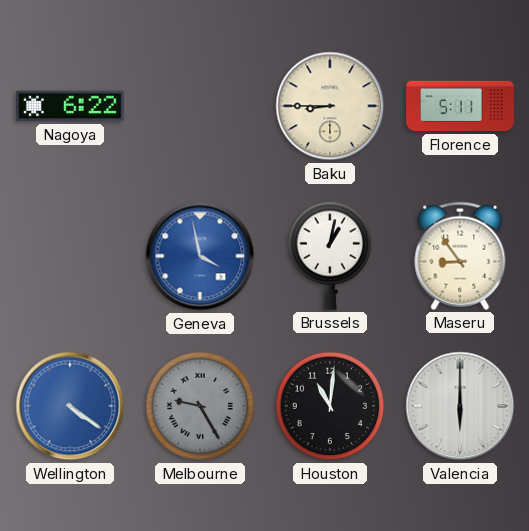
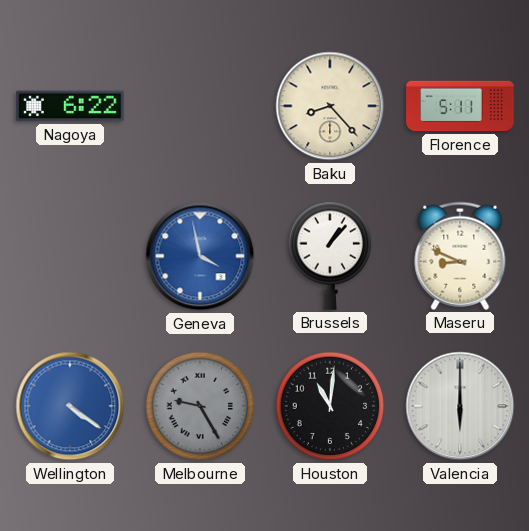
Baku: 8:45 -> 8:23 (330, 106)
Brussels: 1:02 -> 1:07 (330, 256)
Maseru: 8:54 -> 8:49 (460, 256)
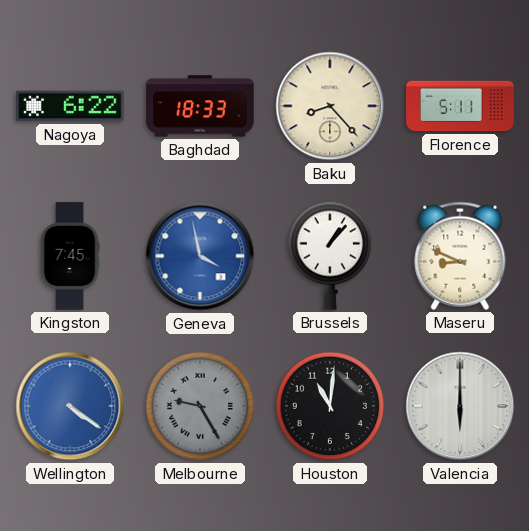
Baghdad: none -> 18:33 (200, 106)
Kingston: none -> 7:45 (70, 256)
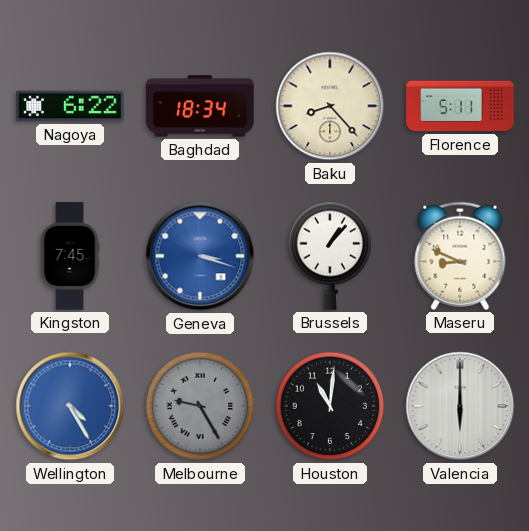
Baghdad: 18:33 -> 18:34 (200, 106)
Geneva: 3:58 -> 3:18 (200, 256)
Wellington: 4:21 -> 4:25 (70, 406)
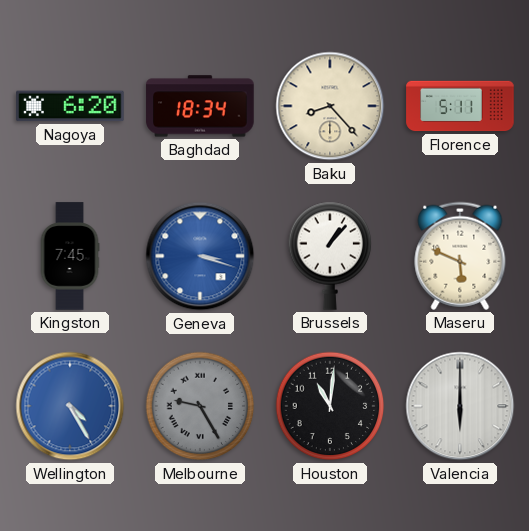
Nagoya: 6:22 -> 6:20 (70, 106)
Maseru: 8:49 -> 5:49 (460, 256)
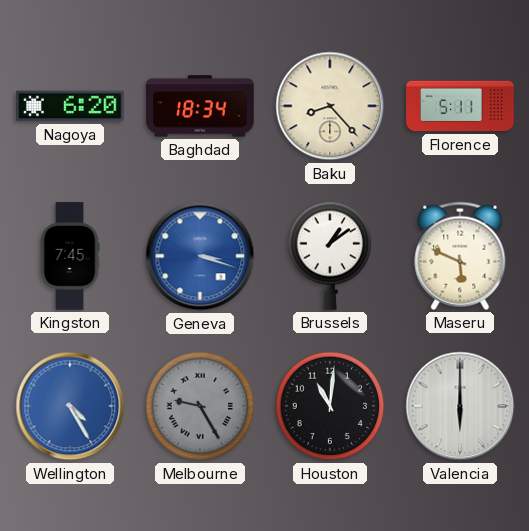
Brussels: 1:07 -> 1:09 (330, 256)
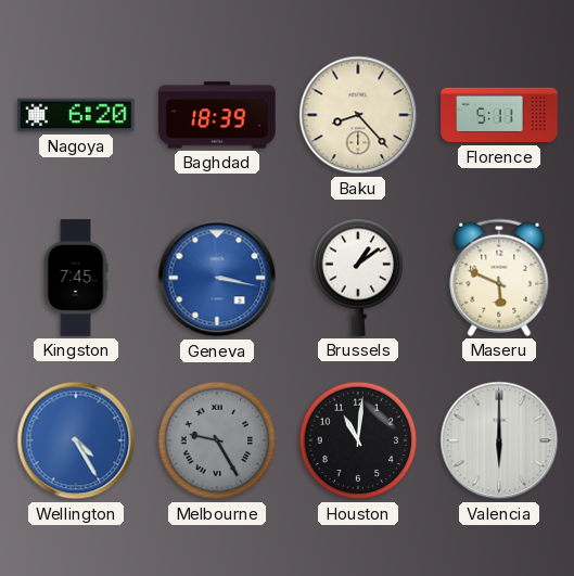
Baghdad: 18:34 -> 18:39 (217, 115)
Geneva: 3:18 -> 3:17 (217, 278)
